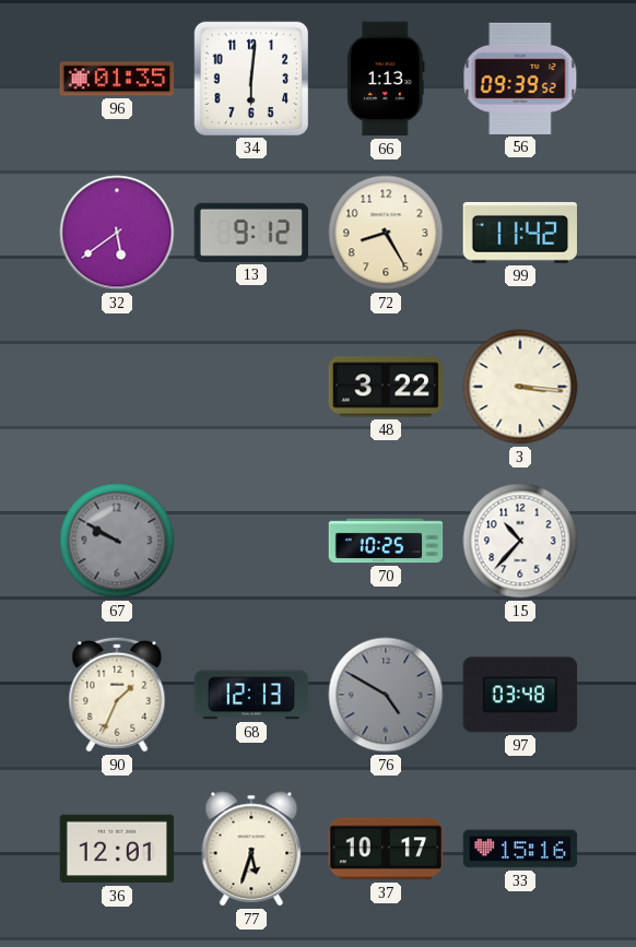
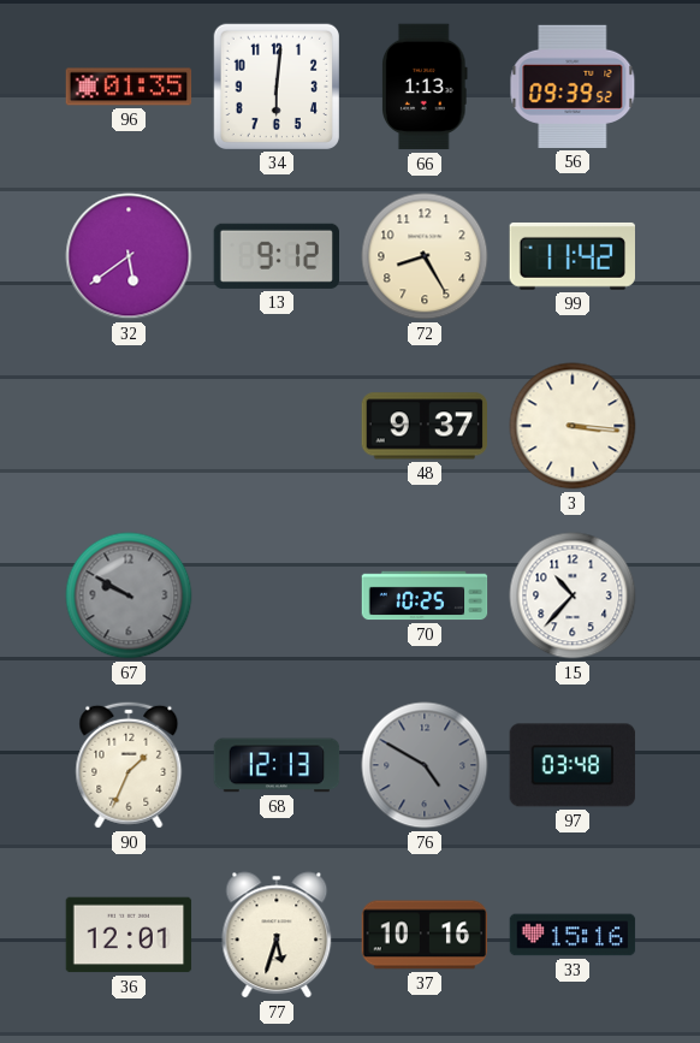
48: 3:22 -> 9:37 (425, 426)
37: 10:17 -> 10:16 (425, 935)
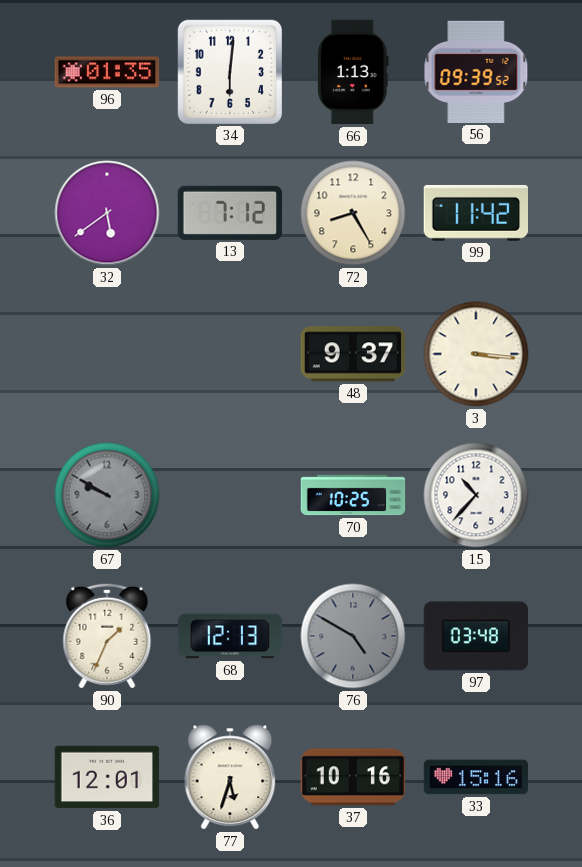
13: 9:12 -> 7:12 (229, 213)
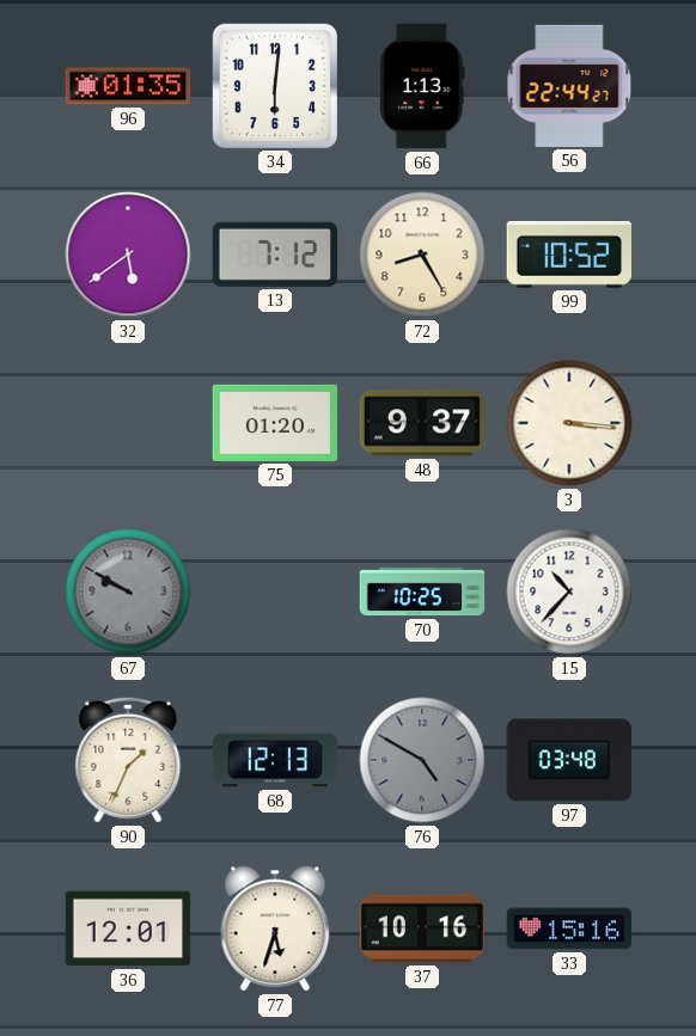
56: 09:39 -> 22:44 (569, 86)
99: 11:42 -> 10:52 (569, 255)
75: none -> 01:20 (275, 423)
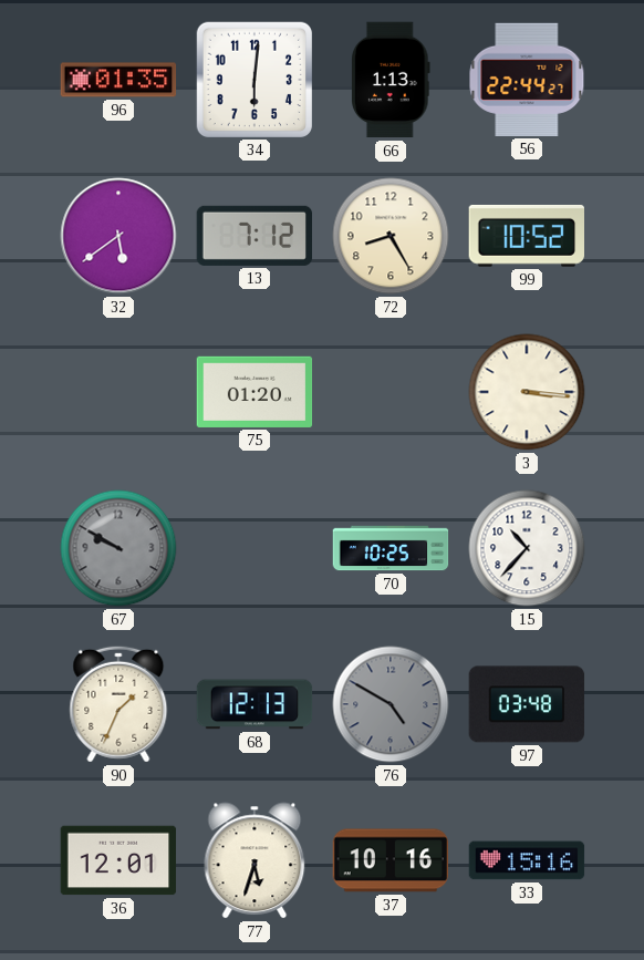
48: 9:37 -> none (422, 423)
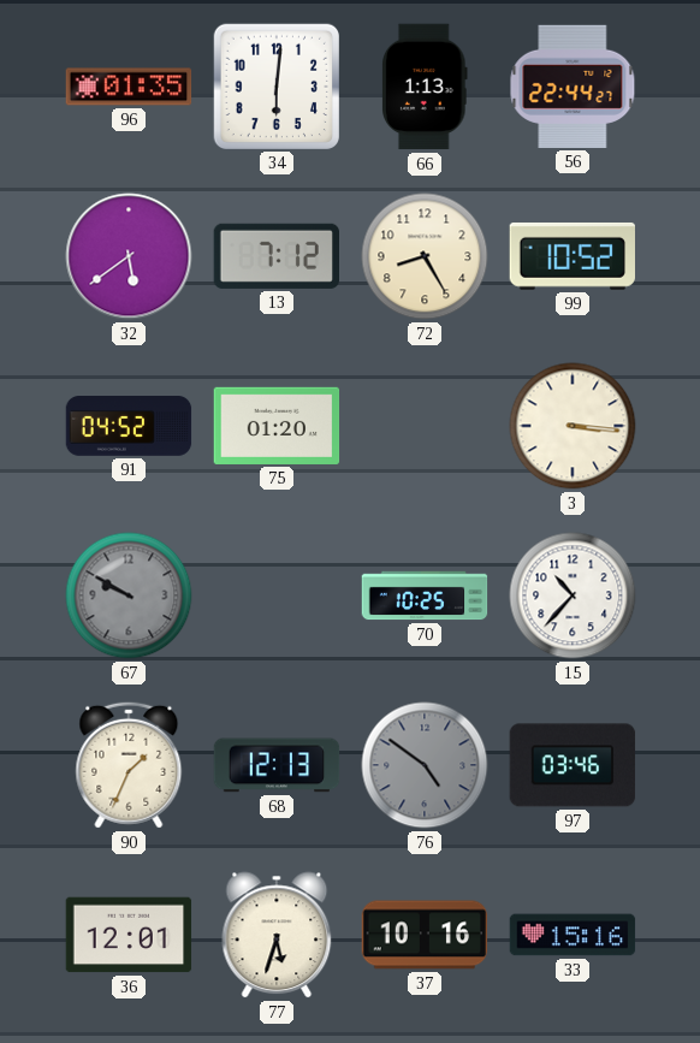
91: none -> 04:52 (129, 427)
76: 4:50 -> 4:51 (425, 765)
97: 03:48 -> 03:46 (573, 765)
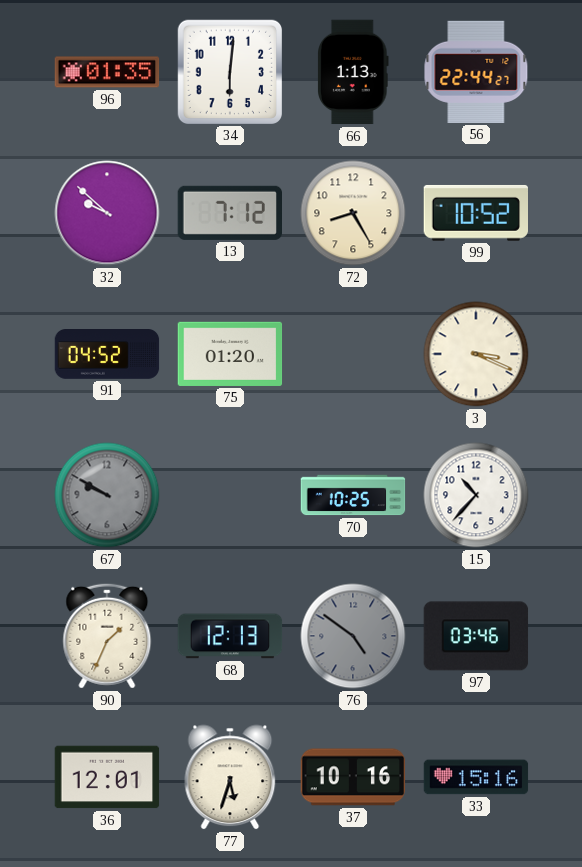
32: 5:39 -> 9:52 (107, 213)
3: 3:16 -> 3:19 (476, 354)
